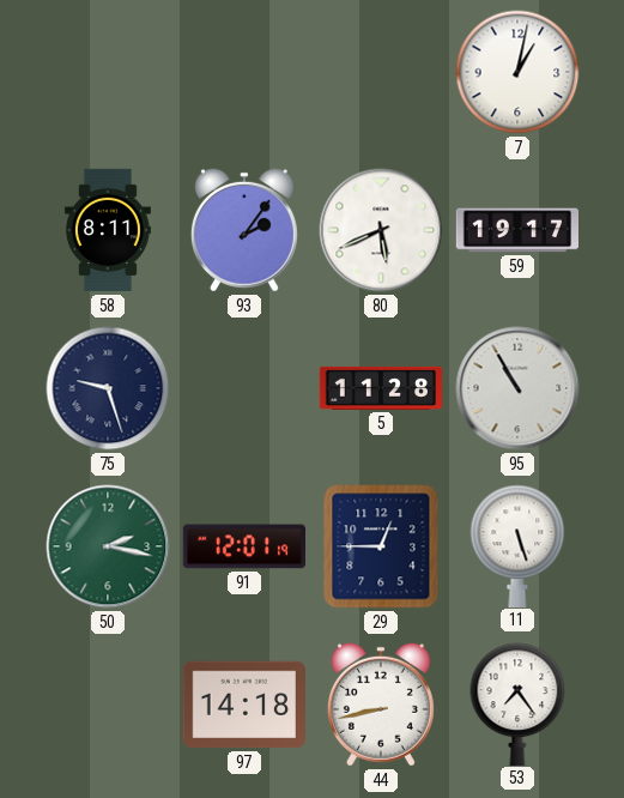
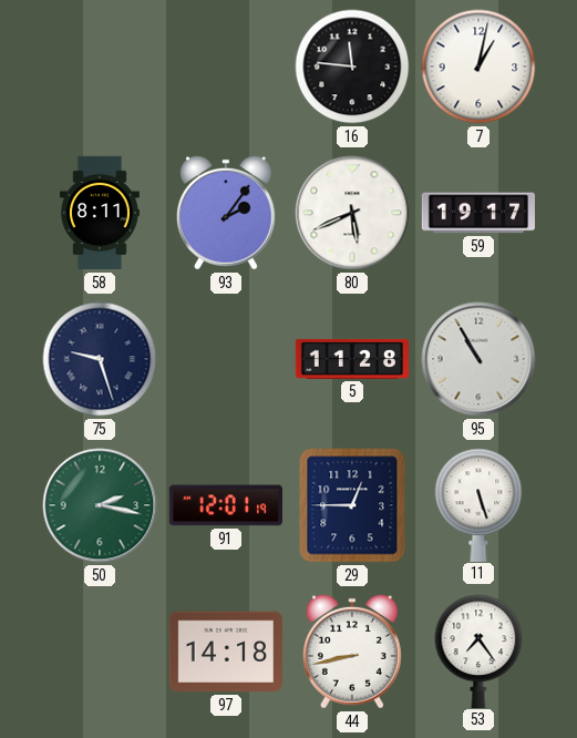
16: none -> 11:46 (352, 66)
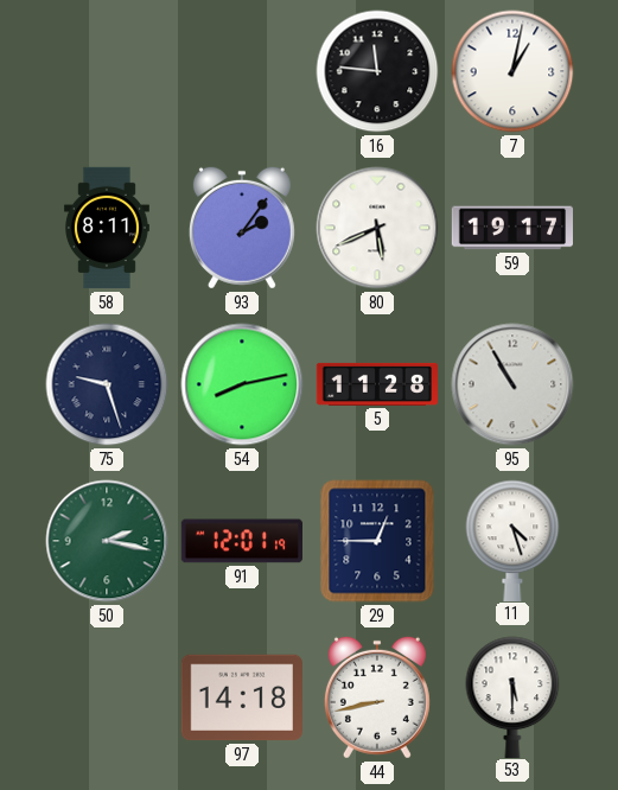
54: none -> 8:13 (242, 384)
11: 5:27 -> 4:27 (512, 540)
53: 7:24 -> 5:30 (512, 696)
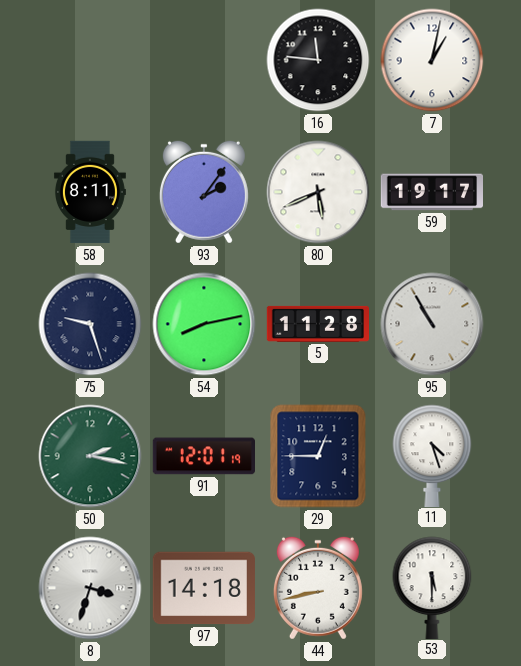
8: none -> 3:33 (90, 588)
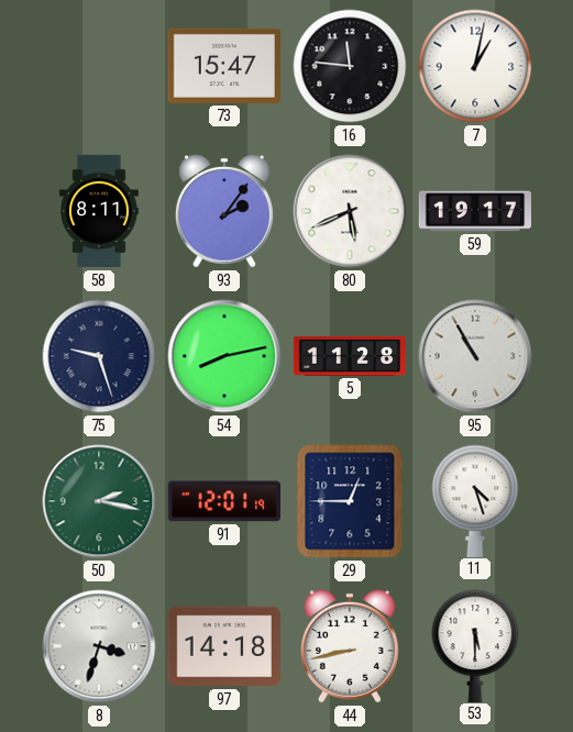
73: none -> 15:47 (223, 66)
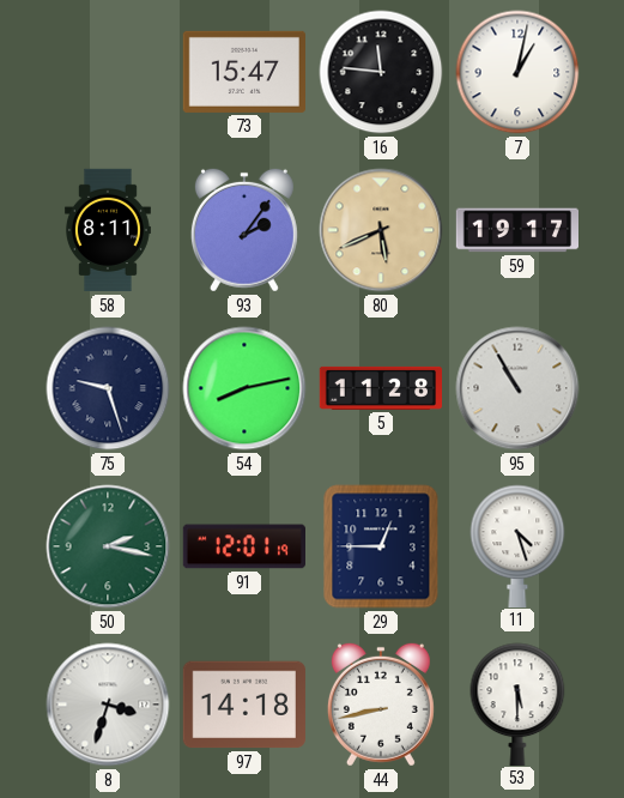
80 dial: white -> champagne (381, 230)
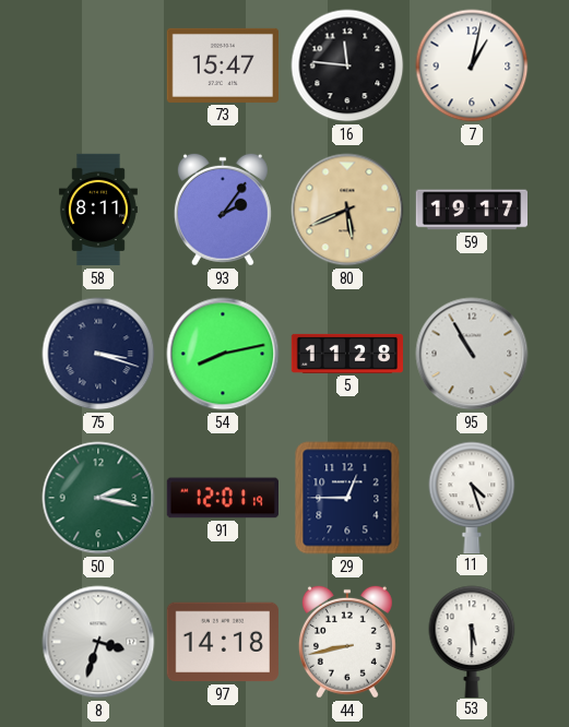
75: 9:27 -> 3:18 (98, 354)
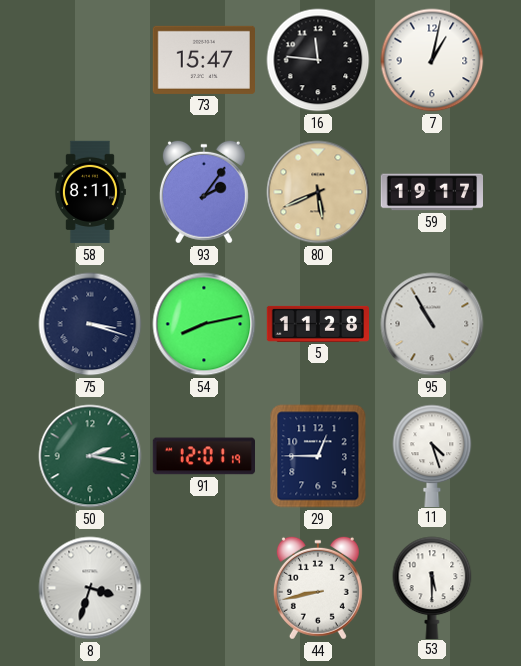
97: 14:18 -> none (223, 642)
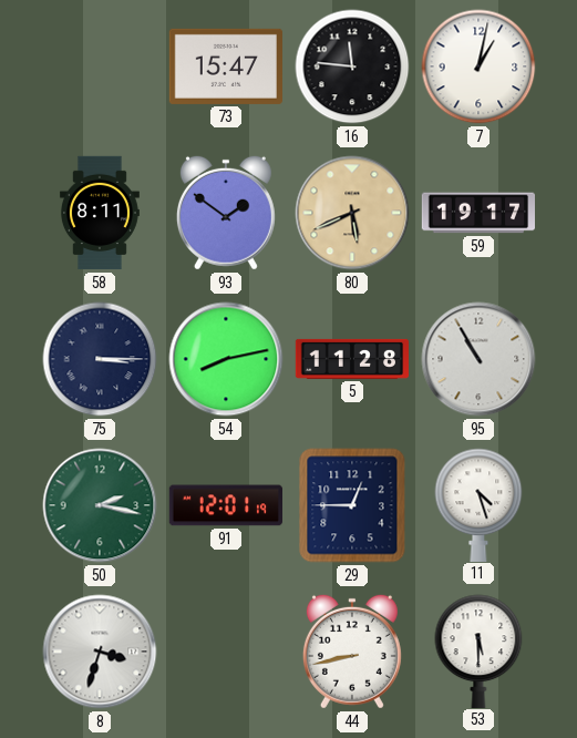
93: 2:06 -> 1:51 (226, 213)
75: 3:18 -> 3:15 (100, 359)
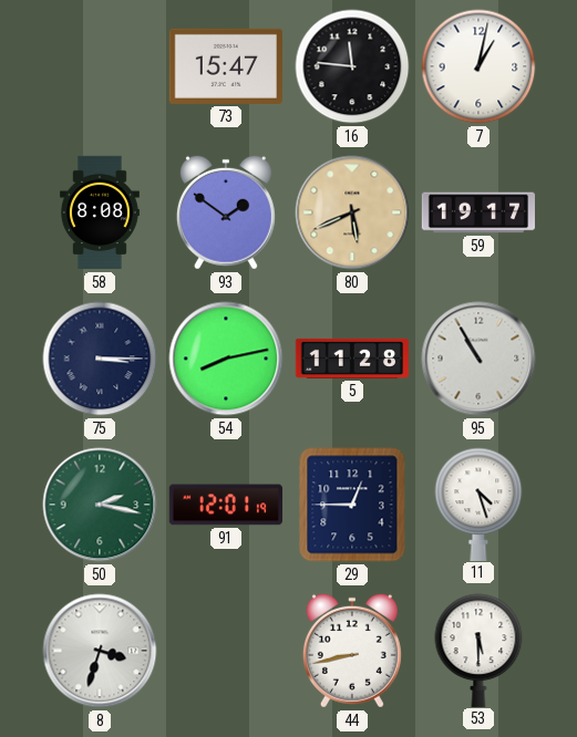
58: 8:11 -> 8:08 (100, 212)
